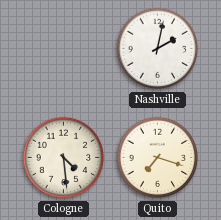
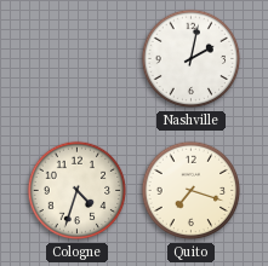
Cologne: 4:29 -> 4:33 (78, 191)
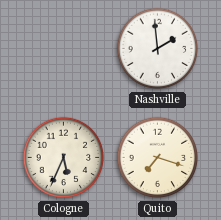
Nashville: 2:02 -> 1:59 (158, 49)
Cologne: 4:33 -> 5:34 (64, 158)
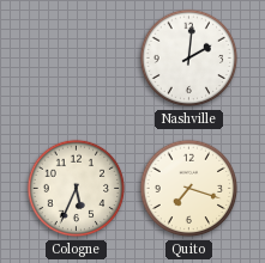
Nashville: 1:59 -> 2:01 (189, 59)
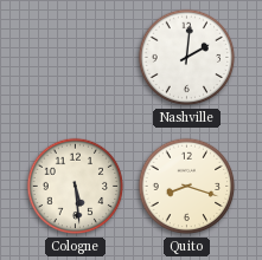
Cologne: 5:34 -> 5:29 (76, 187)
Quito: 7:18 -> 8:18 (187, 187)
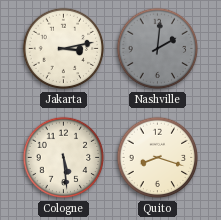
Jakarta: none -> 3:13 (64, 49)
Nashville dial: white -> grey (158, 49)
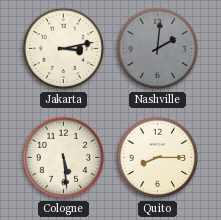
Quito: 8:18 -> 8:15 (158, 158)
